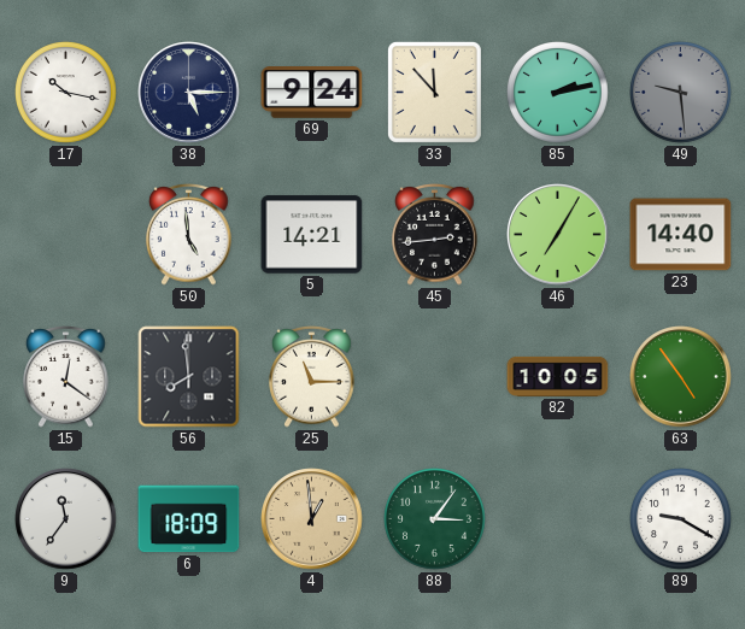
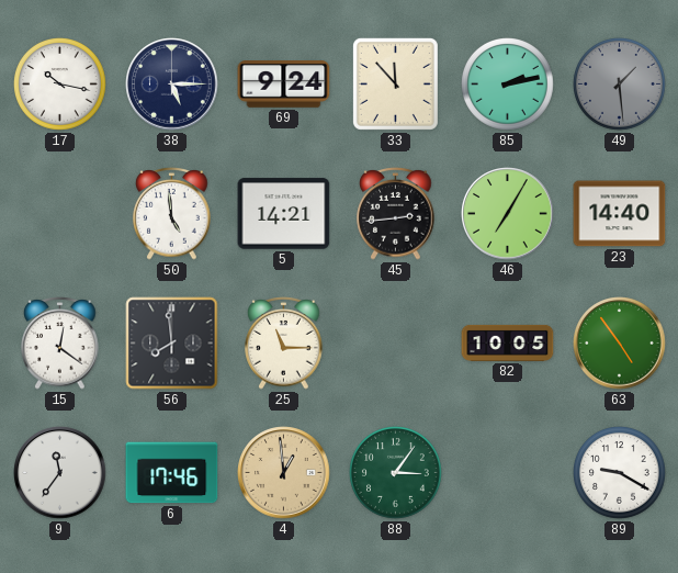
49: 9:29 -> 1:29 (620, 85)
6: 18:09 -> 17:46 (172, 473)
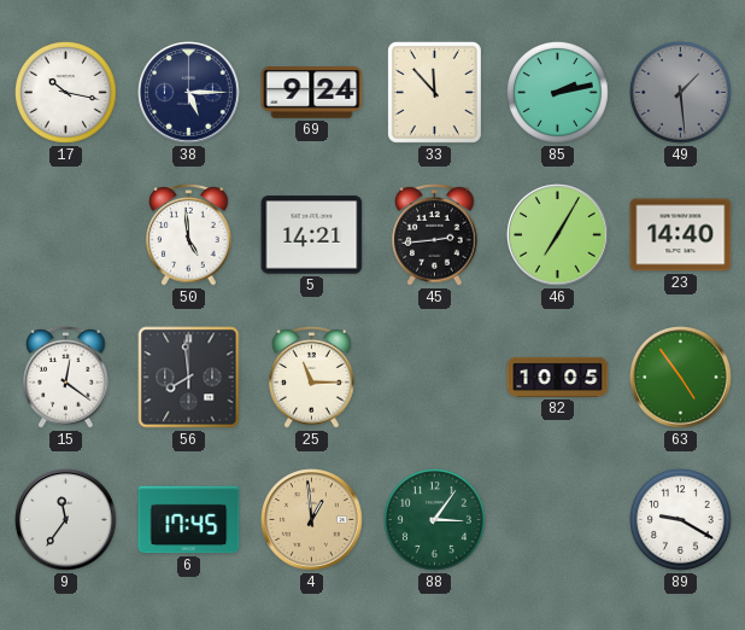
6: 17:46 -> 17:45 (189, 520)
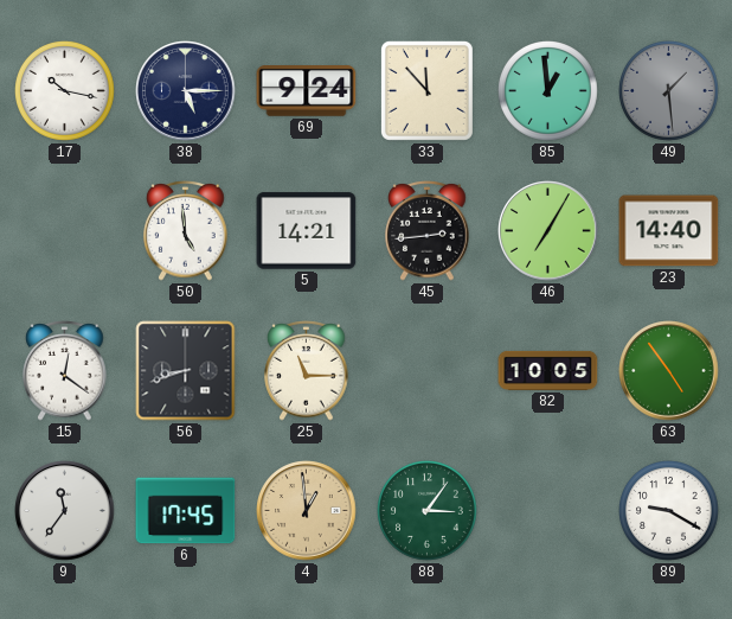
85: 2:13 -> 12:59 (548, 91)
56: 7:59 -> 8:42 (186, 371)
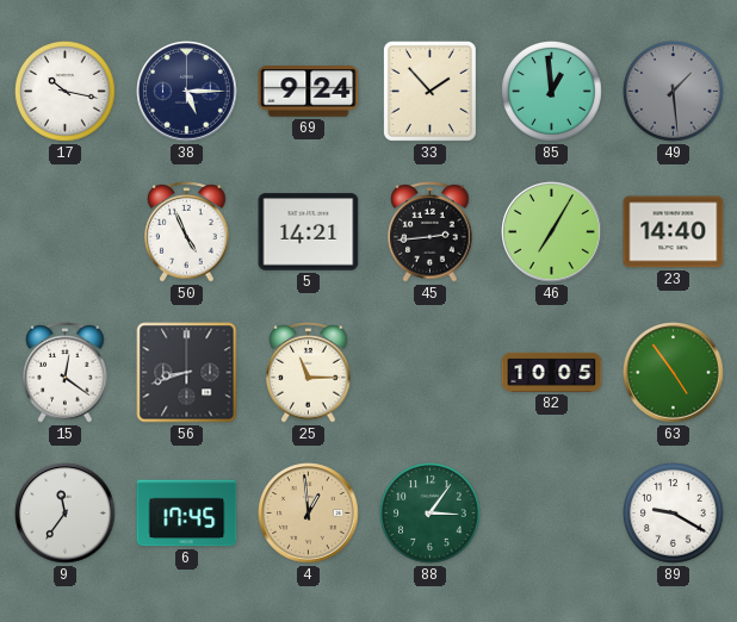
33: 11:53 -> 1:53 (429, 91)
50: 4:59 -> 4:56 (187, 232)
